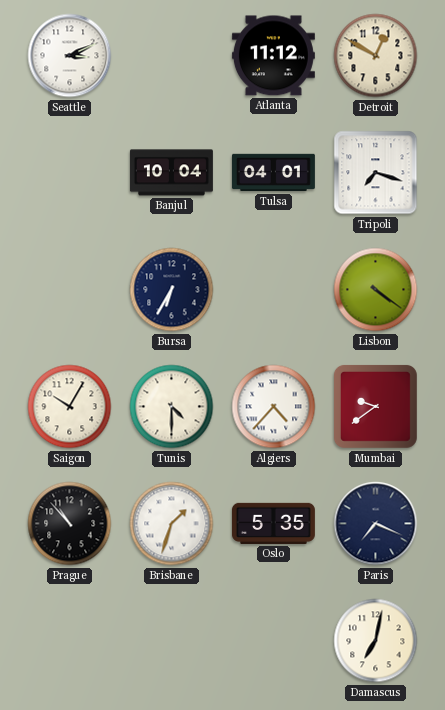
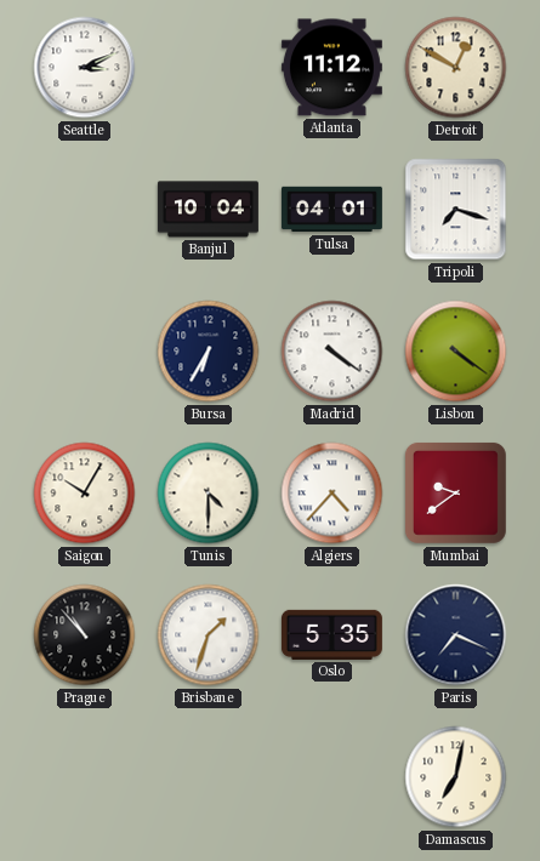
Madrid: none -> 4:21 (332, 352)
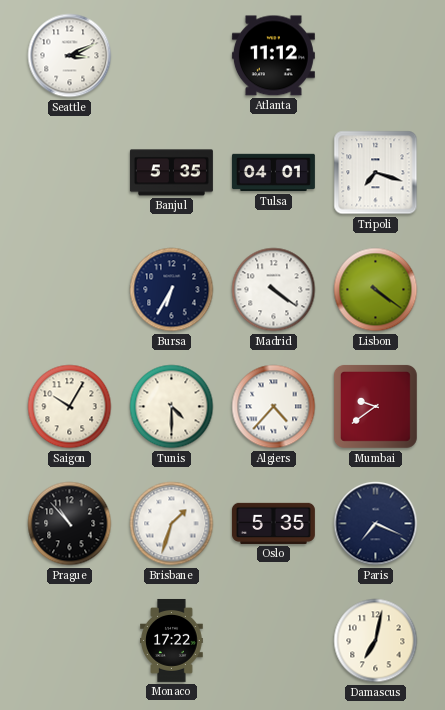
Detroit: 12:50 -> none (456, 68)
Banjul: 10:04 -> 5:35 (171, 173)
Monaco: none -> 17:22 (172, 640)
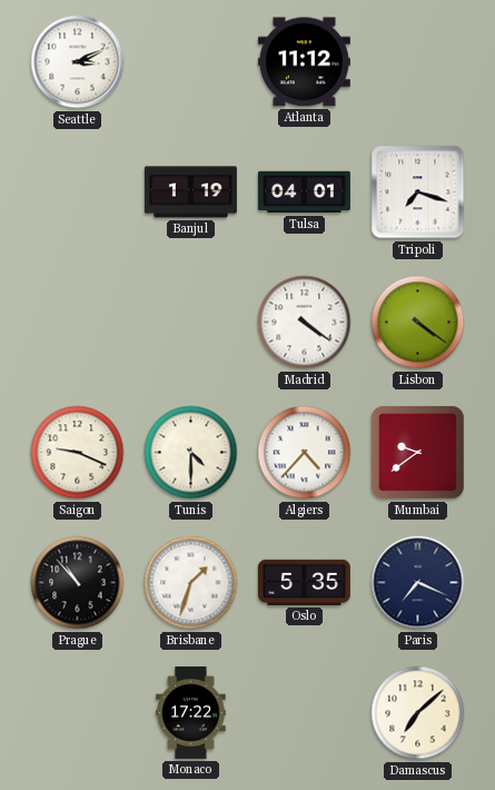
Banjul: 5:35 -> 1:19 (190, 192)
Bursa: 6:35 -> none (172, 290)
Saigon: 10:05 -> 9:19 (78, 453)
Damascus: 7:02 -> 7:08 (418, 713)
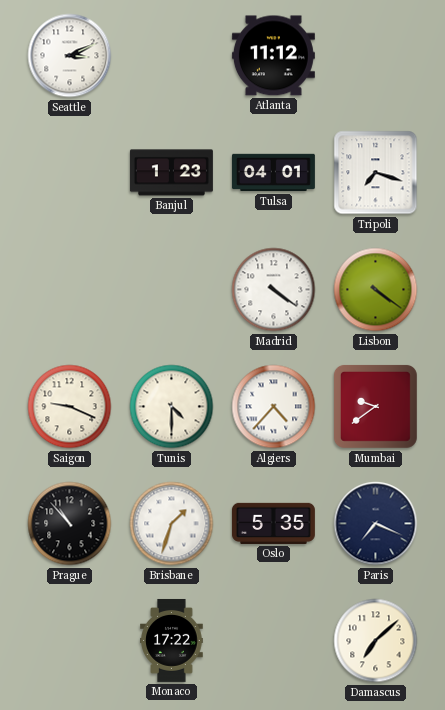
Banjul: 1:19 -> 1:23 (171, 173)
